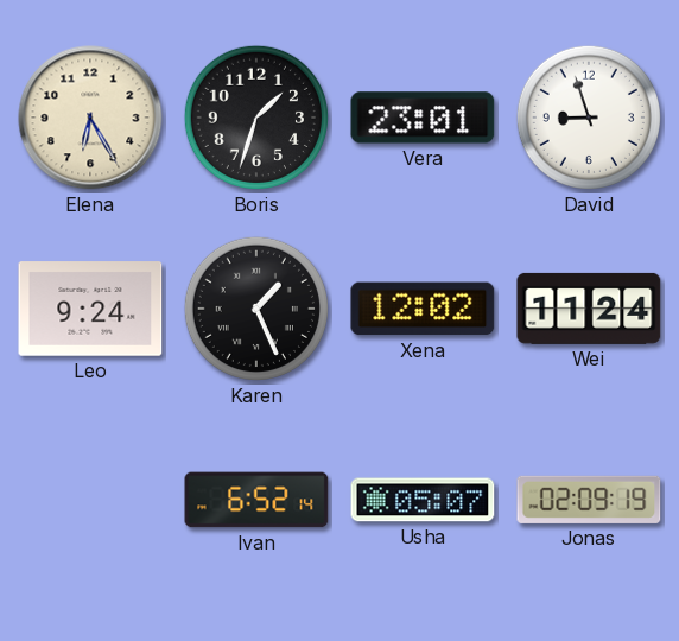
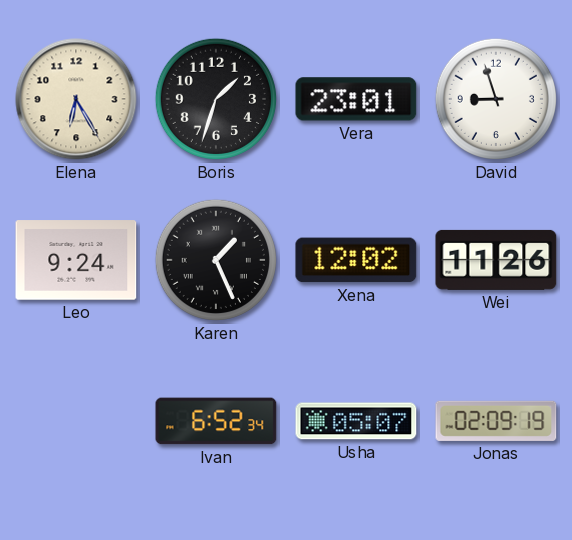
Wei: 11:24 -> 11:26 (496, 260)
Ivan: 6:52:14 -> 6:52:34 (216, 421)
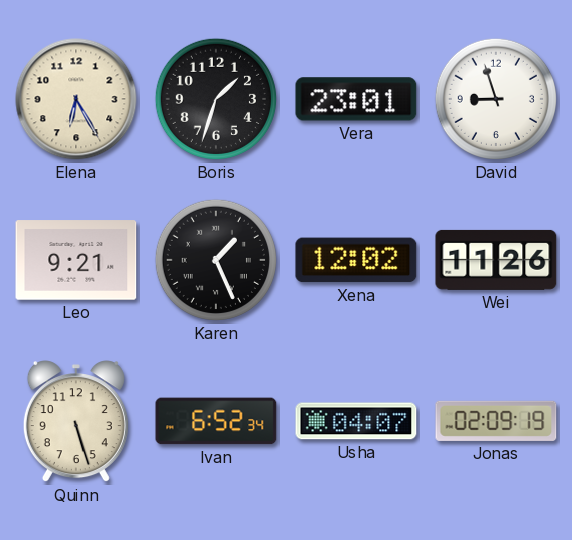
Leo: 9:24 -> 9:21 (76, 260)
Quinn: none -> 5:27 (76, 422)
Usha: 05:07 -> 04:07 (356, 421)
